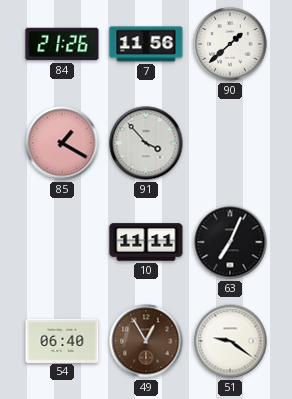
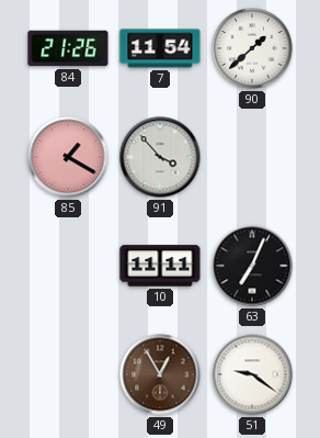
7: 11:56 -> 11:54 (160, 48)
54: 06:40 -> none (62, 340)
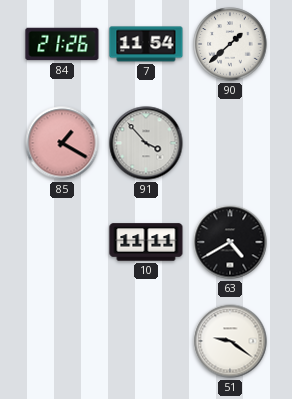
63: 7:04 -> 4:40 (230, 242)
49: 12:55 -> none (160, 374)
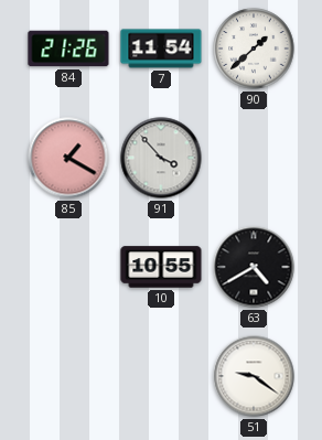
10: 11:11 -> 10:55 (161, 267)
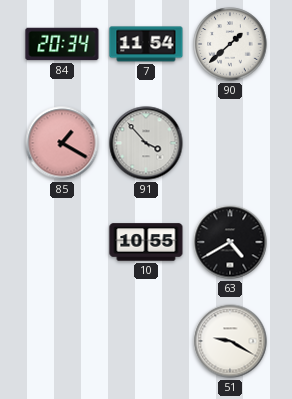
84: 21:26 -> 20:34 (62, 44)
51: 9:21 -> 9:20 (230, 341)
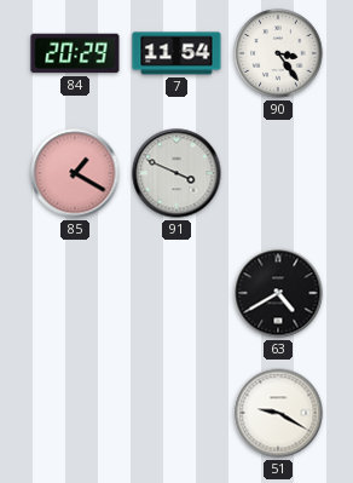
84: 20:34 -> 20:29 (75, 53)
90: 1:38 -> 3:24 (278, 53)
91: 3:53 -> 3:49 (176, 173)
10: 10:55 -> none (146, 242)
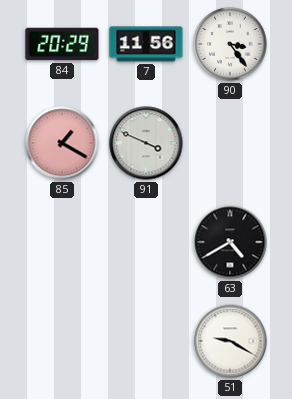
7: 11:54 -> 11:56 (146, 44)
